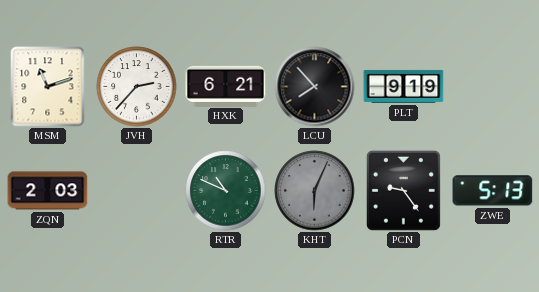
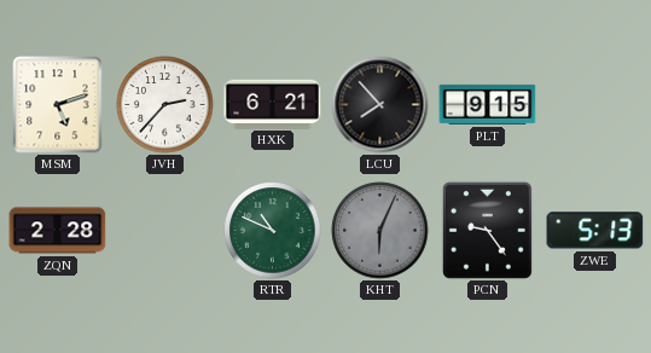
MSM: 11:12 -> 5:12 (58, 105)
PLT: 9:19 -> 9:15 (488, 104)
ZQN: 2:03 -> 2:28 (58, 231)
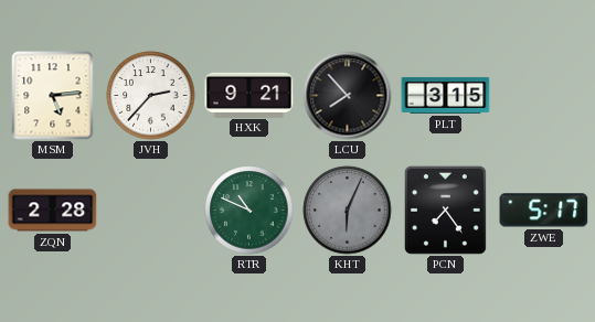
MSM: 5:12 -> 5:14 (53, 96)
HXK: 6:21 -> 9:21 (249, 95)
PLT: 9:15 -> 3:15 (446, 95)
PCN: 9:24 -> 7:24 (445, 210)
ZWE: 5:13 -> 5:17 (544, 211)
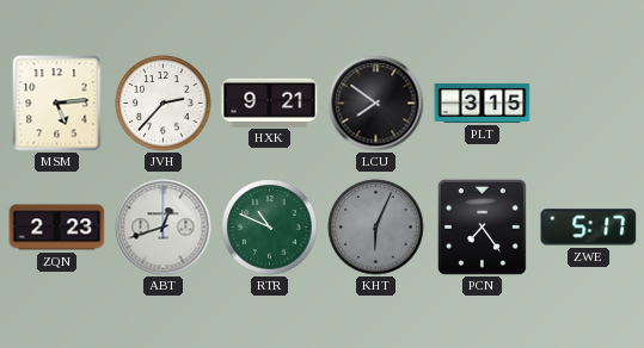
LCU: 7:53 -> 7:51 (376, 104)
ZQN: 2:28 -> 2:23 (57, 228)
ABT: none -> 12:42 (164, 228)
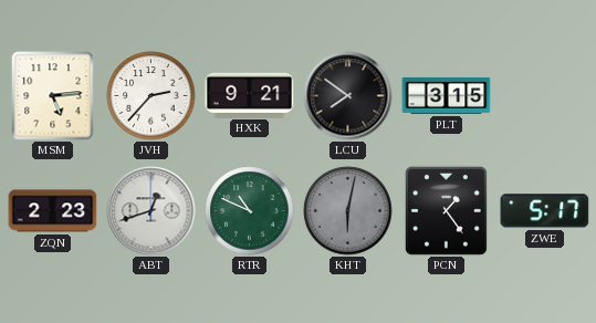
KHT: 6:04 -> 6:02 (348, 211)
PCN: 7:24 -> 1:24 (446, 210)
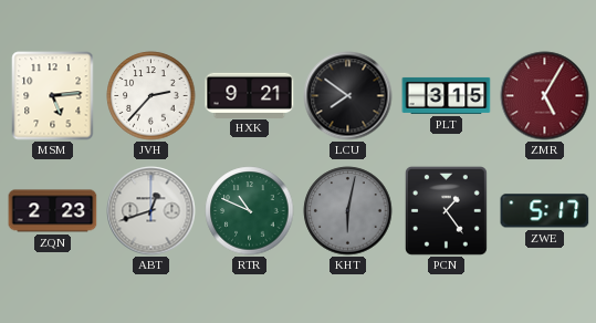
ZMR: none -> 5:05 (545, 96)
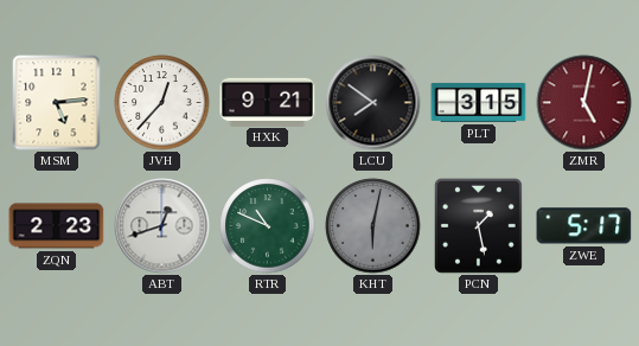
JVH: 2:37 -> 12:37 (162, 103)
ZMR: 5:05 -> 5:02 (584, 103)
PCN: 1:24 -> 1:28 (478, 225)
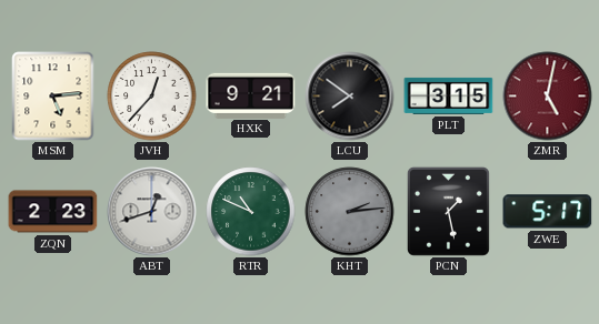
KHT: 6:02 -> 2:14 (350, 212)
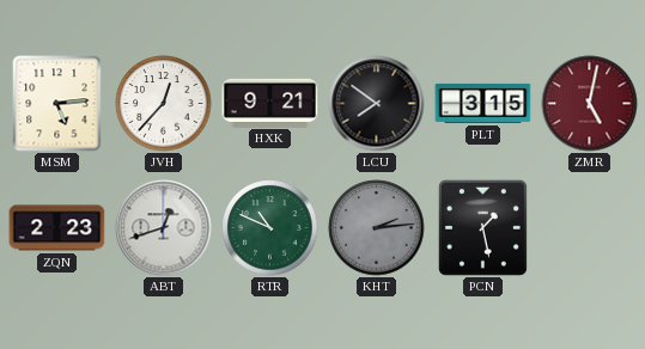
ZWE: 5:17 -> none (548, 212)
